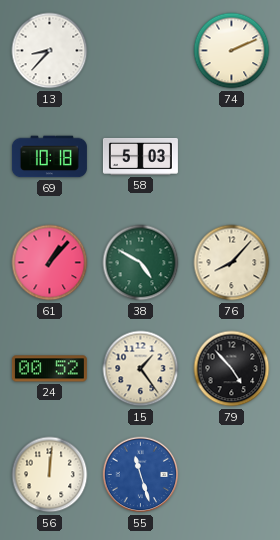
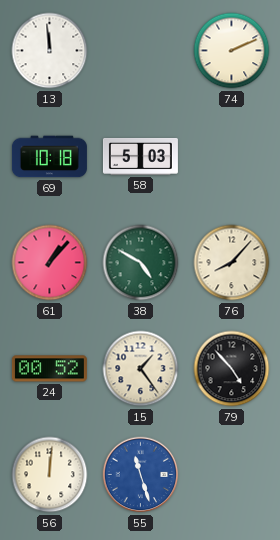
13: 8:37 -> 11:59 (50, 51)
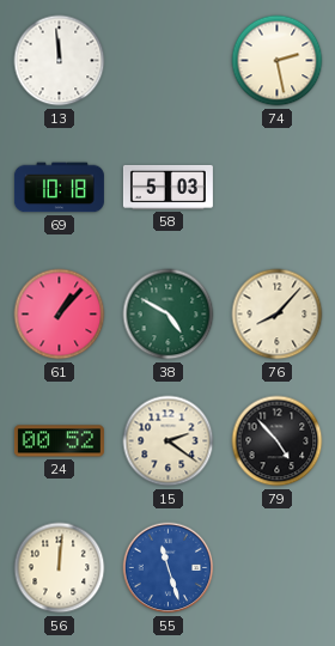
74: 2:11 -> 2:28 (278, 61)
15: 1:24 -> 2:21 (169, 441)
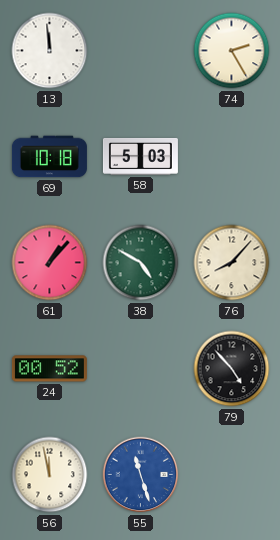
74: 2:28 -> 2:25 (232, 51)
15: 2:21 -> none (169, 441)
56: 12:01 -> 11:58 (50, 475)
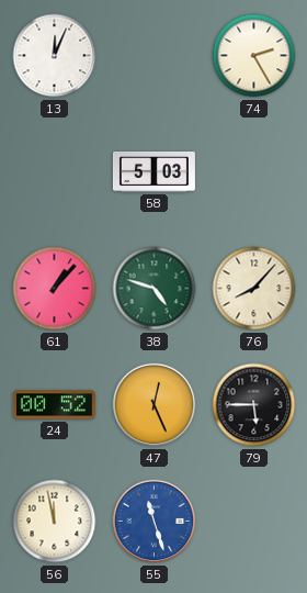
13: 11:59 -> 12:04 (55, 56)
69: 10:18 -> none (49, 157)
38: 4:50 -> 4:48 (155, 289)
47: none -> 12:26 (155, 405)
79: 4:53 -> 5:45 (254, 405)
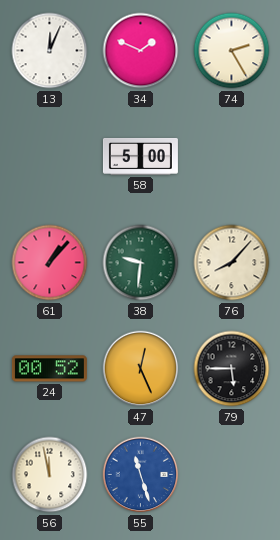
34: none -> 1:49 (141, 51)
58: 5:03 -> 5:00 (140, 156)
38: 4:48 -> 9:31 (141, 263)
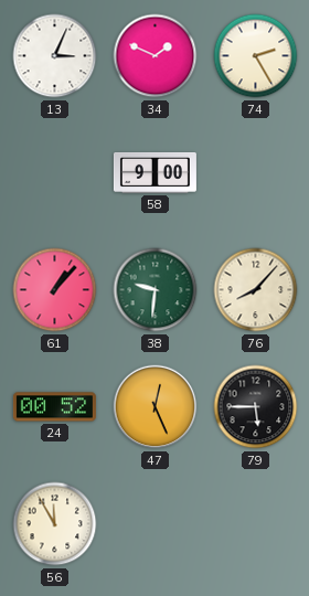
13: 12:04 -> 3:04 (55, 56)
58: 5:00 -> 9:00 (154, 172)
56: 11:58 -> 11:55 (55, 524)
55: 11:27 -> none (141, 475)
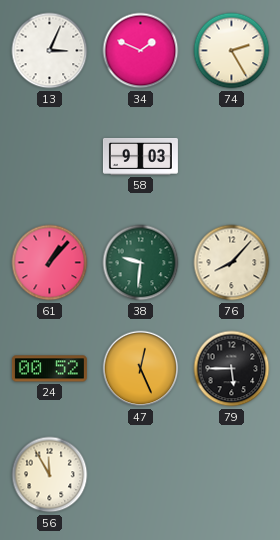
58: 9:00 -> 9:03 (140, 156)
